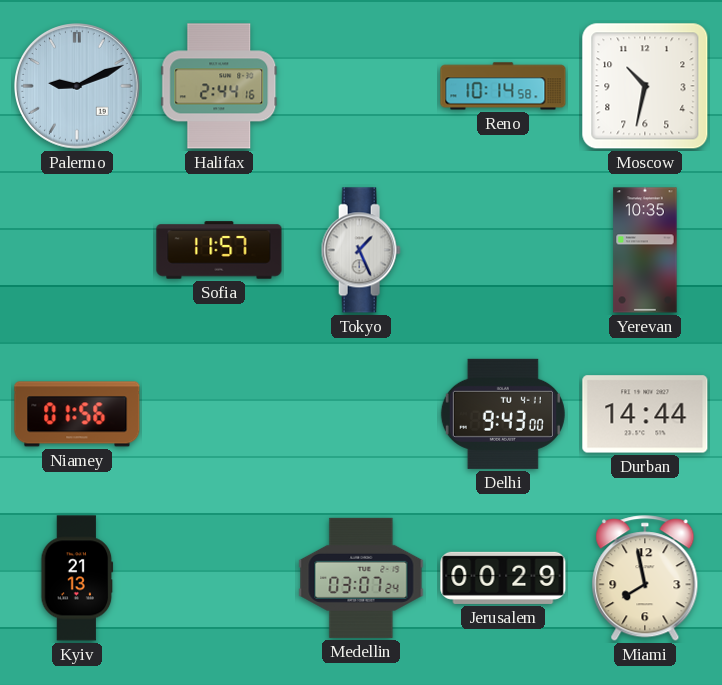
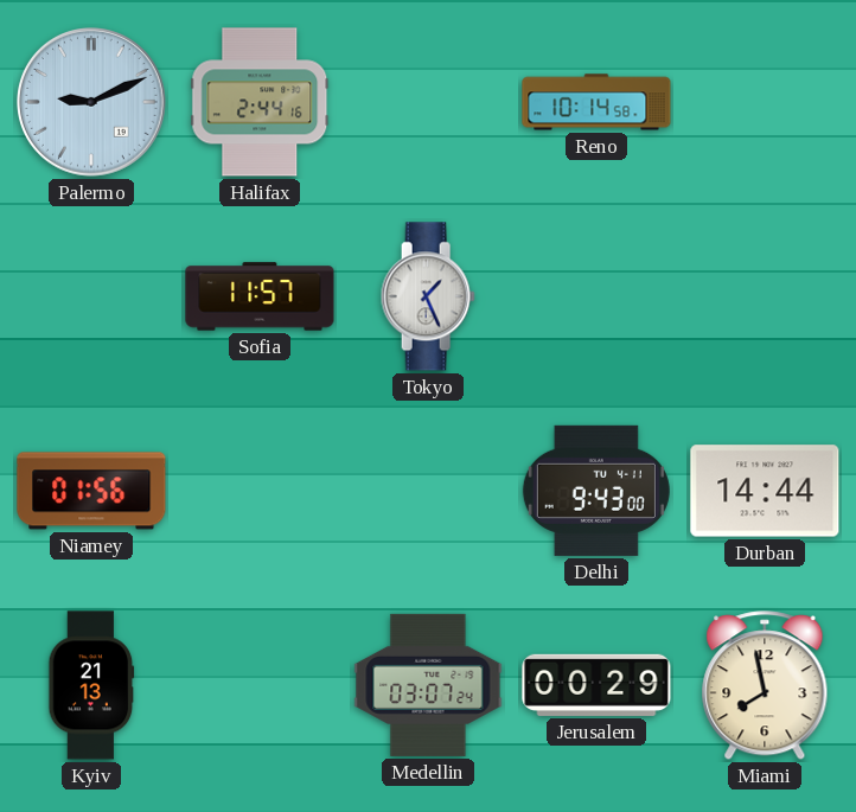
Moscow: 10:32 -> none (645, 86)
Yerevan: 10:35 -> none (645, 250)
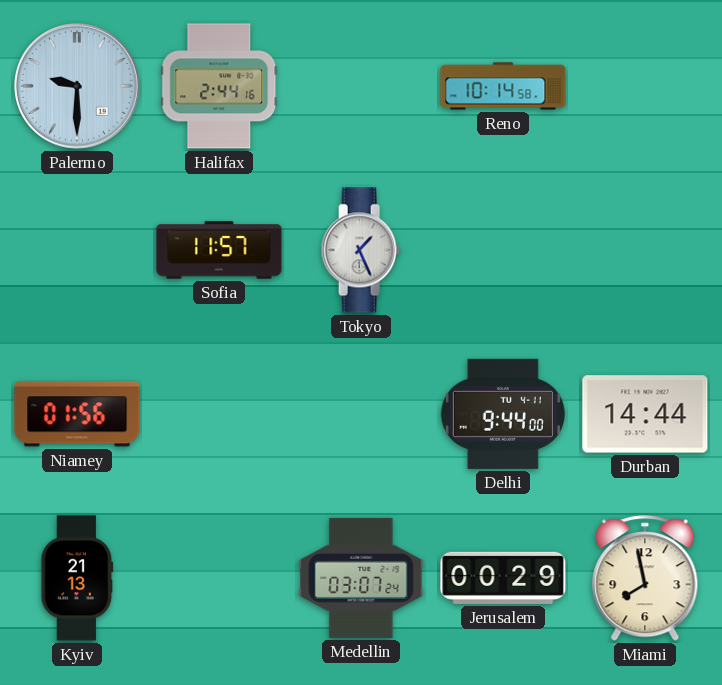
Palermo: 9:11 -> 9:30 (78, 87)
Delhi: 9:43 -> 9:44 (503, 414)
